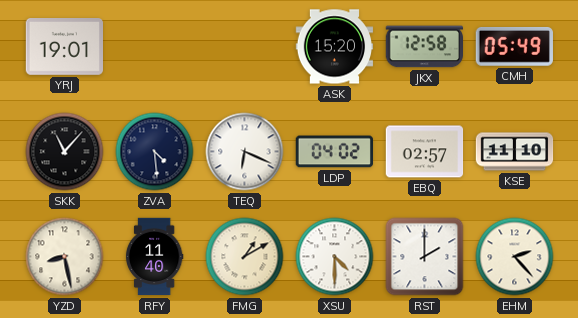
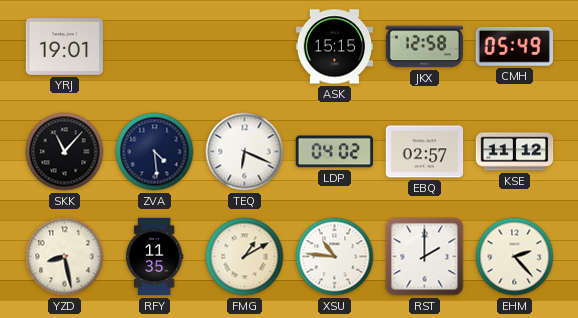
ASK: 15:20 -> 15:15 (335, 47)
KSE: 11:10 -> 11:12 (515, 152)
RFY: 11:40 -> 11:35 (154, 257)
XSU: 4:30 -> 10:46 (335, 257)
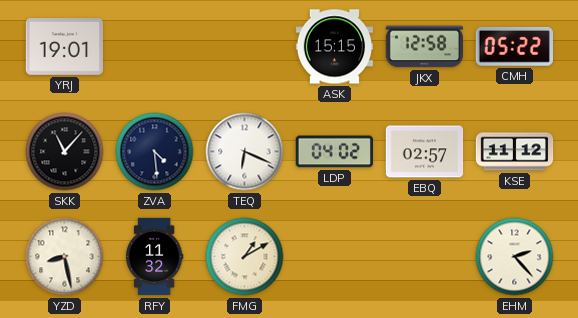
CMH: 05:49 -> 05:22 (514, 47)
RFY: 11:35 -> 11:32 (154, 257)
XSU: 10:46 -> none (335, 257)
RST: 2:00 -> none (425, 257)
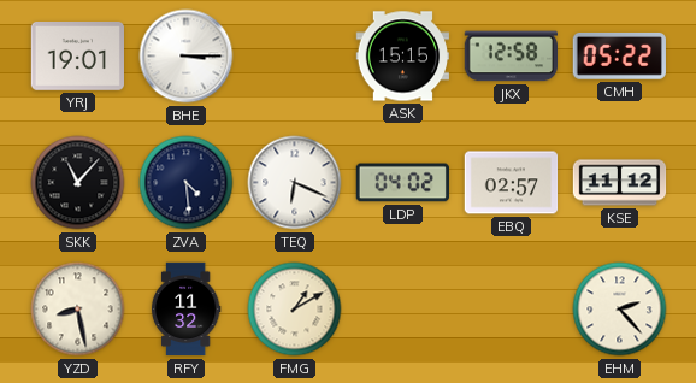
BHE: none -> 3:15 (187, 57)
